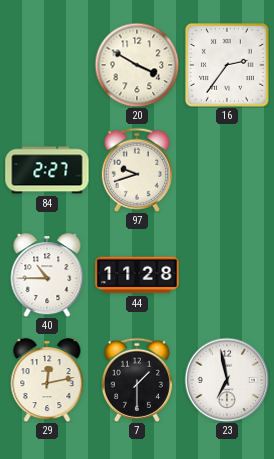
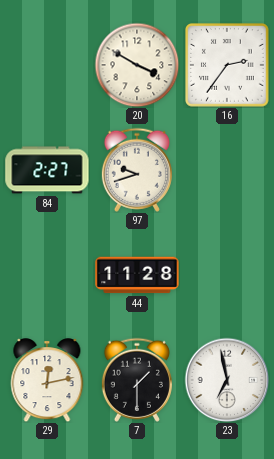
40: 10:45 -> none (47, 275)
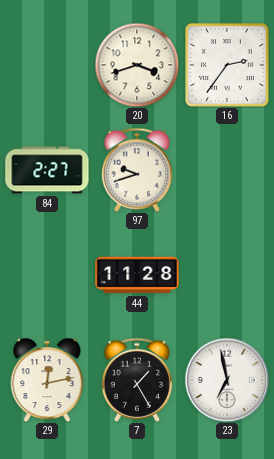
20: 3:50 -> 3:42 (137, 65)
7: 1:30 -> 1:25 (137, 380)
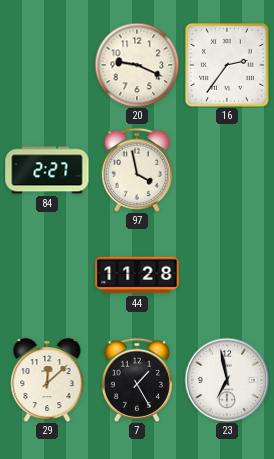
20: 3:42 -> 9:19 (137, 65)
97: 9:42 -> 3:58 (137, 170)
29: 12:13 -> 12:08 (47, 380)
